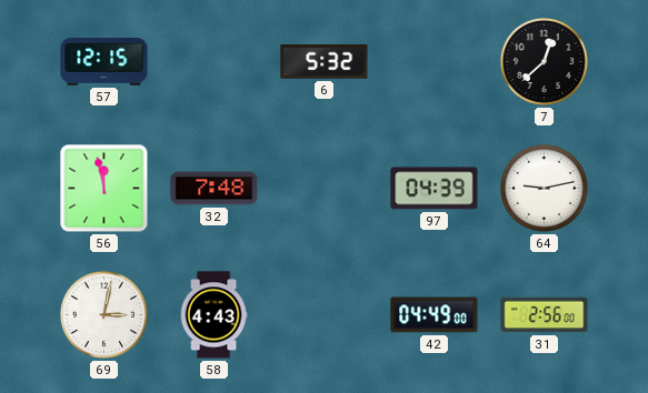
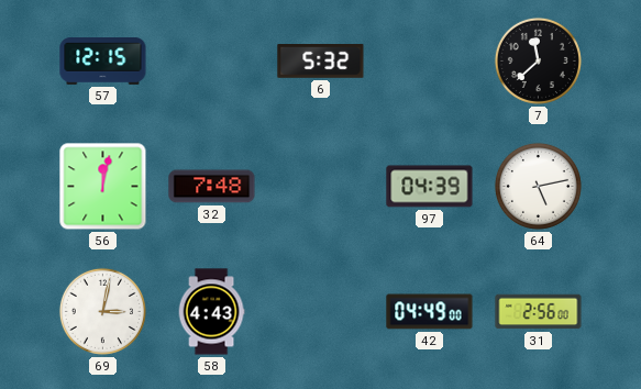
7: 12:38 -> 11:38 (538, 60)
56: 11:58 -> 12:02 (103, 187)
64: 9:13 -> 5:13 (538, 186)
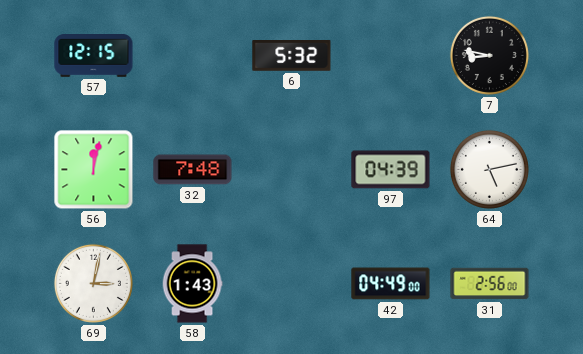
7: 11:38 -> 8:47 (489, 55)
58: 4:43 -> 1:43 (192, 284)
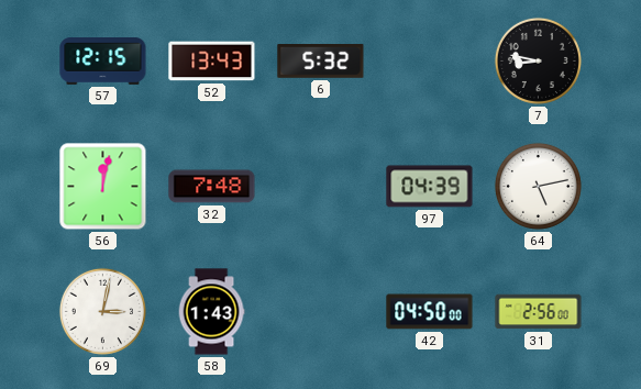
52: none -> 13:43 (212, 62)
42: 04:49 -> 04:50 (430, 312)
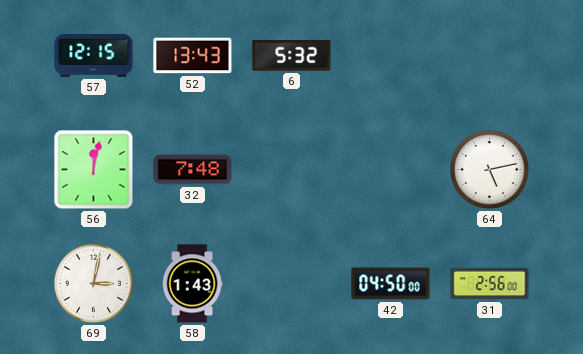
7: 8:47 -> none (538, 60)
97: 04:39 -> none (430, 187)
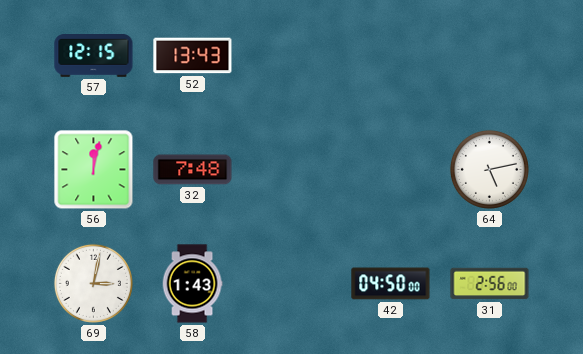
6: 5:32 -> none (292, 56)
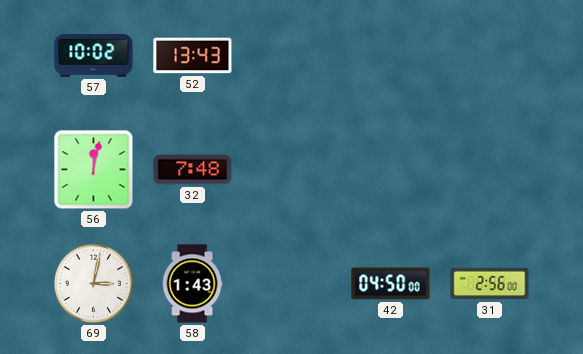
57: 12:15 -> 10:02 (94, 56)
64: 5:13 -> none (489, 169)
